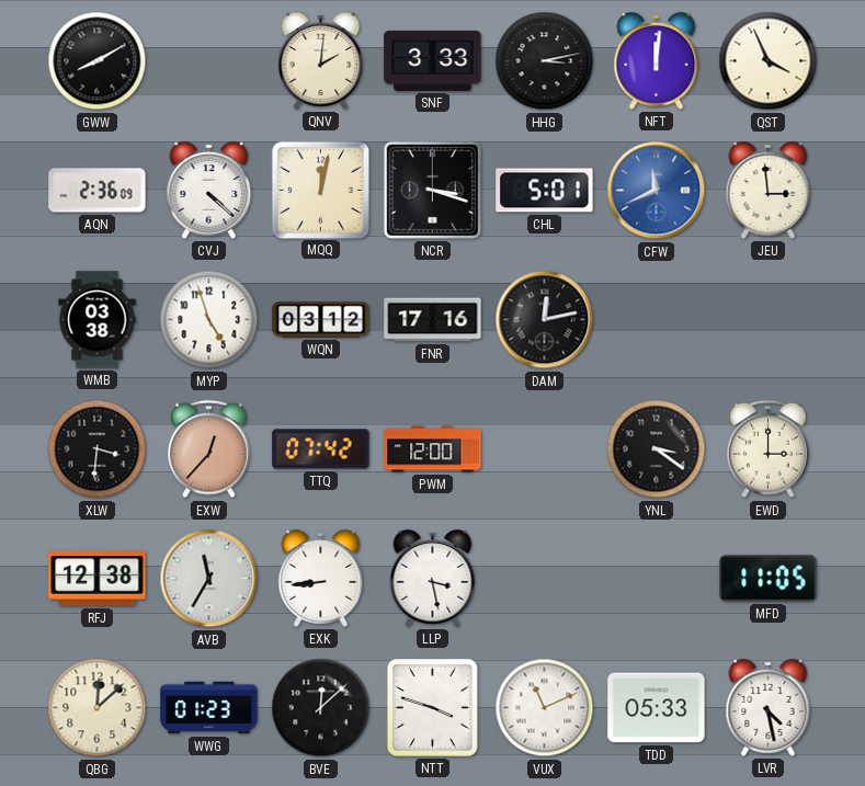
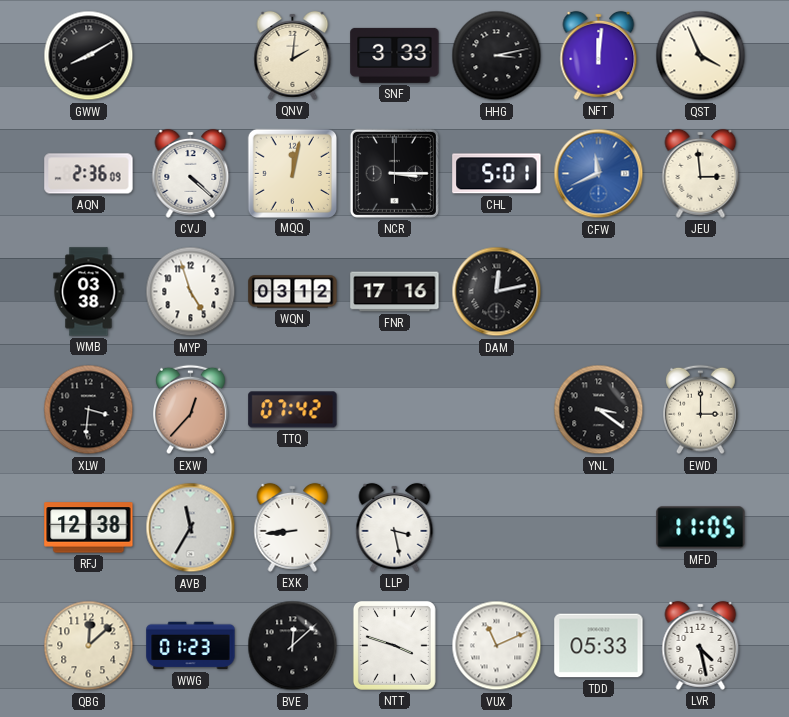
NCR: 3:18 -> 3:15 (394, 173)
PWM: 12:00 -> none (433, 449)
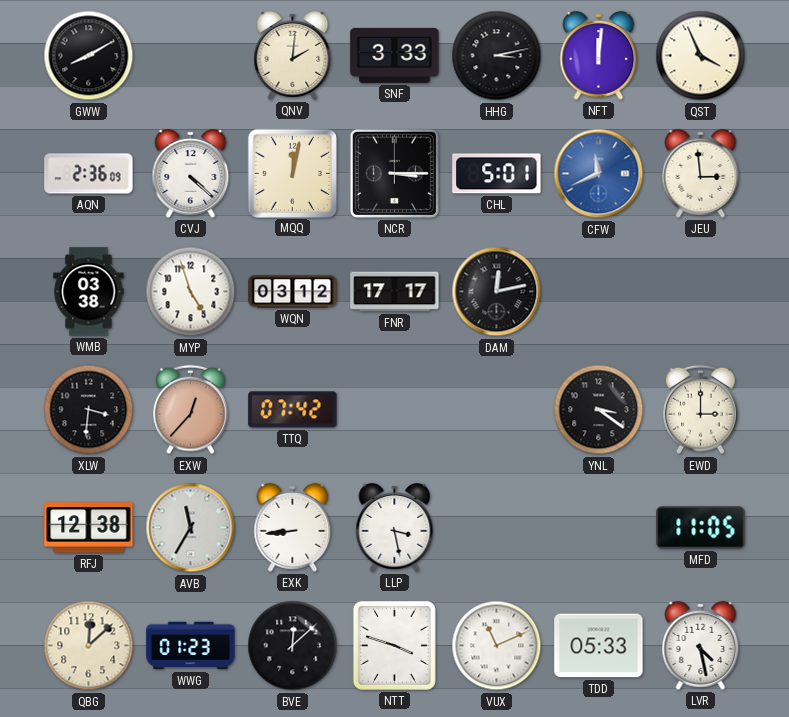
FNR: 17:16 -> 17:17 (395, 292)
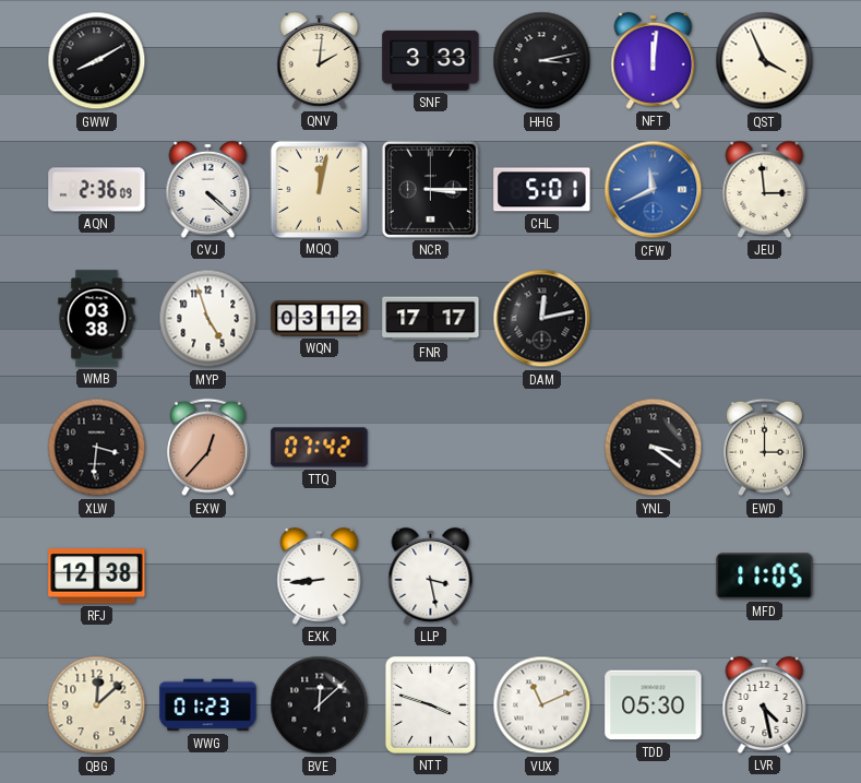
AVB: 11:35 -> none (191, 528)
TDD: 05:33 -> 05:30 (654, 705)
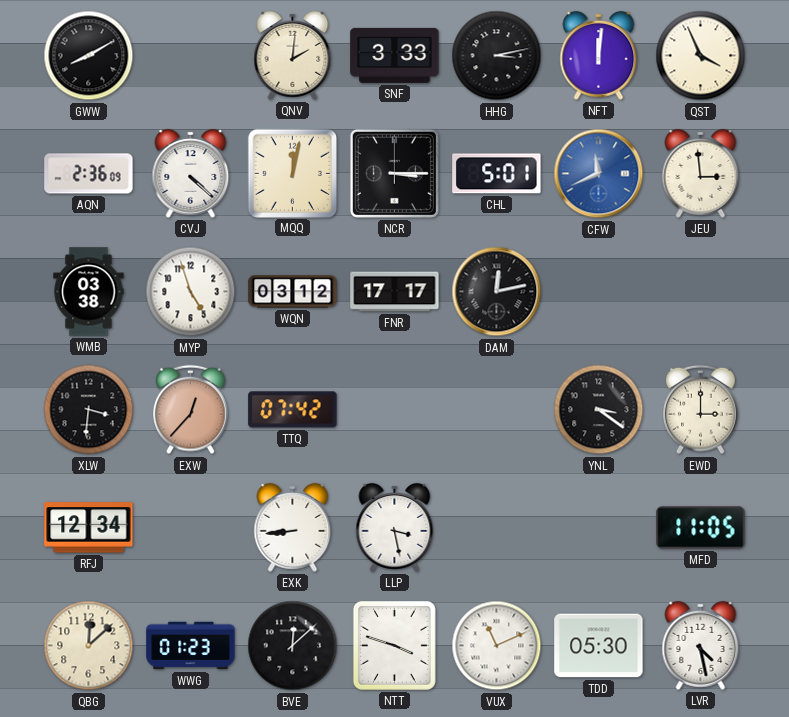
RFJ: 12:38 -> 12:34 (89, 528)
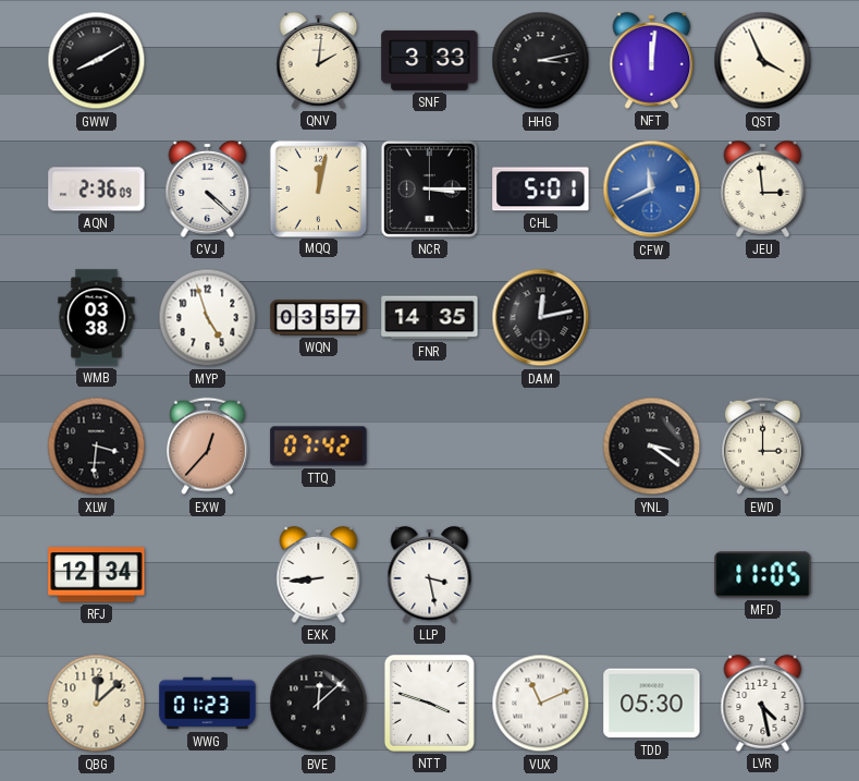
WQN: 03:12 -> 03:57 (319, 318)
FNR: 17:17 -> 14:35 (430, 318)
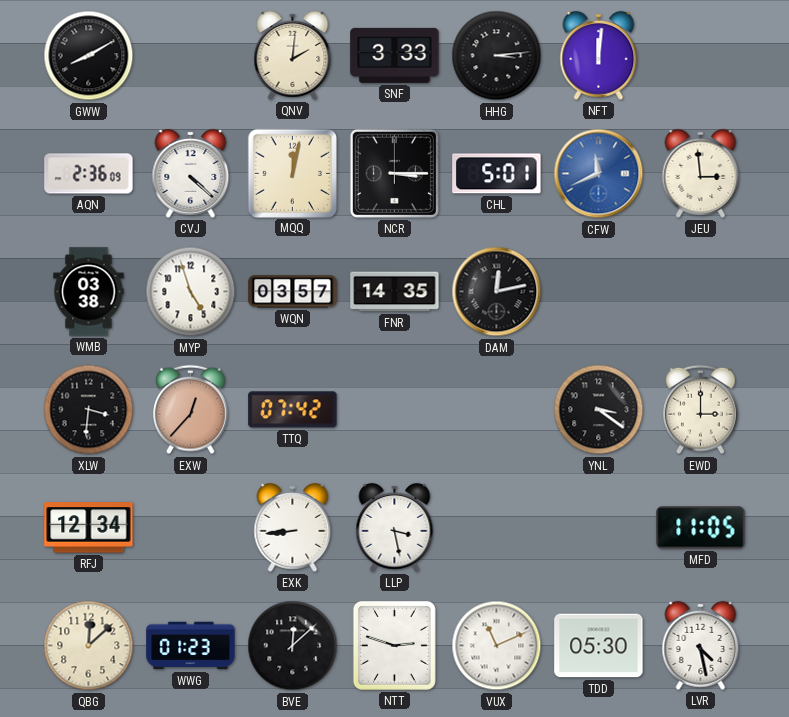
HHG: 3:13 -> 3:14 (497, 56)
QST: 3:56 -> none (763, 61)
NTT: 3:48 -> 2:48 (394, 645)
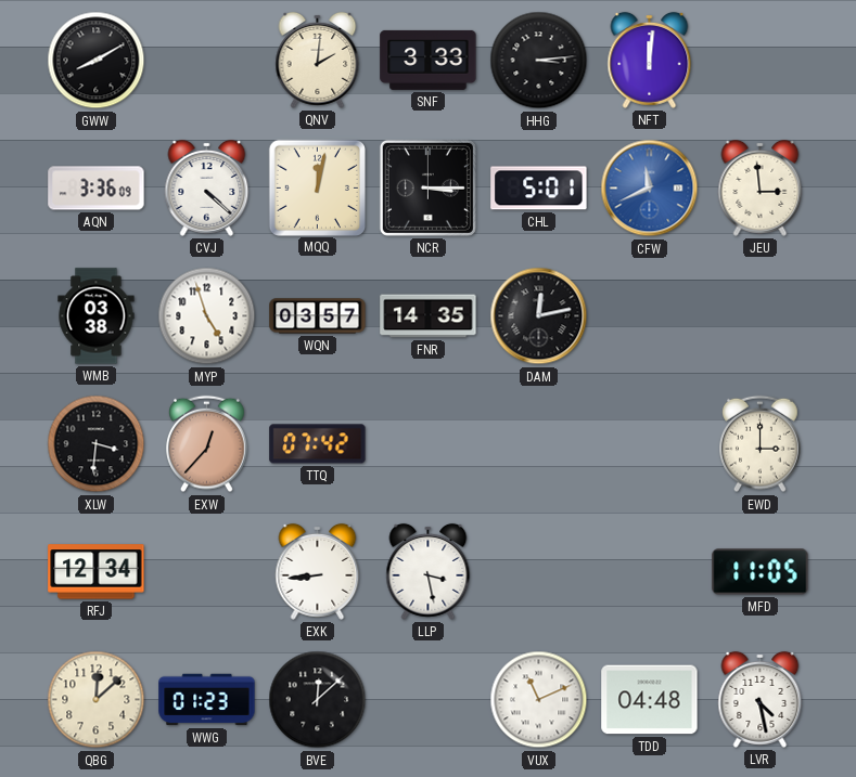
AQN: 2:36 -> 3:36 (97, 189)
YNL: 3:21 -> none (599, 410)
NTT: 2:48 -> none (394, 645)
TDD: 05:30 -> 04:48 (650, 700)
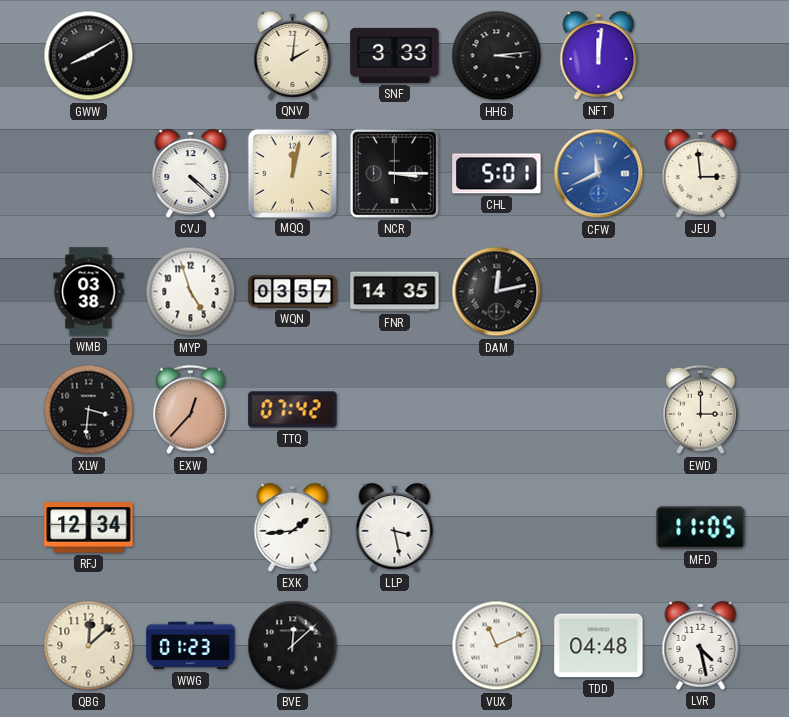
AQN: 3:36 -> none (97, 189)
EXK: 8:44 -> 1:44 (293, 527)
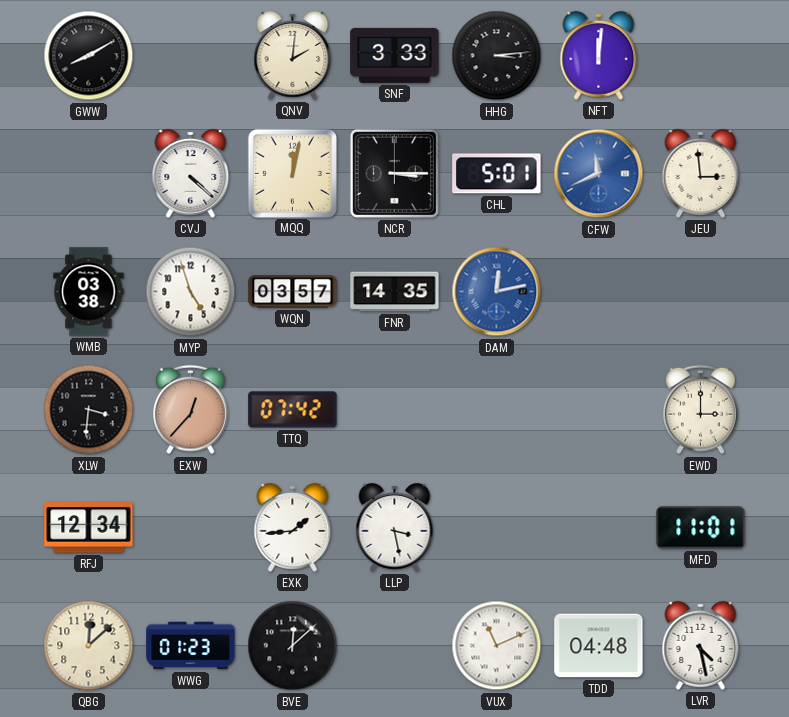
DAM dial: black -> blue (497, 292)
MFD: 11:05 -> 11:01 (701, 528)
